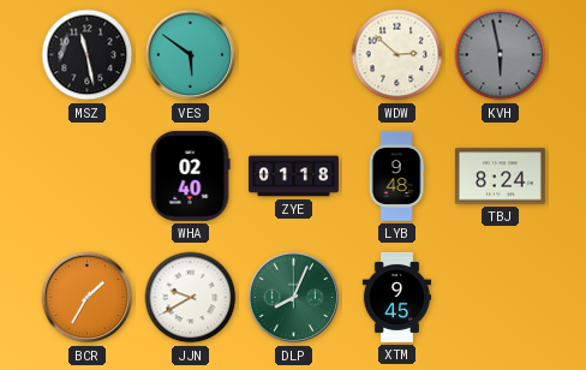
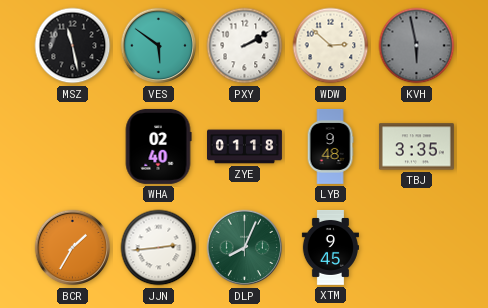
PXY: none -> 2:10 (245, 46)
TBJ: 8:24 -> 3:35 (416, 147)
JJN: 9:40 -> 2:44 (159, 248)
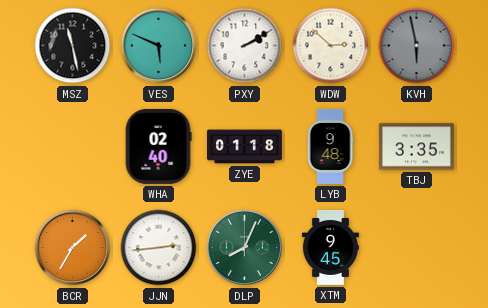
VES: 5:51 -> 5:49 (159, 46)
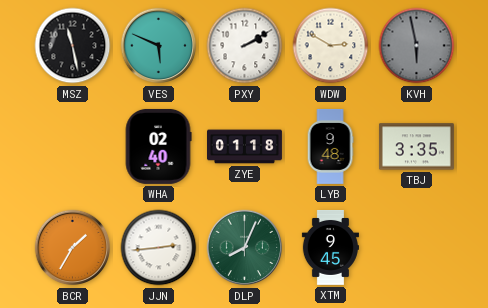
WDW: 2:52 -> 2:50 (331, 46)
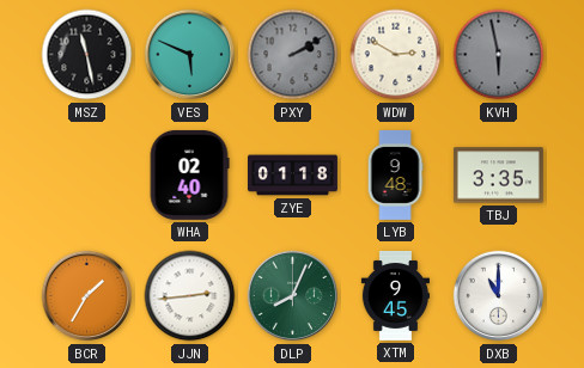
PXY dial: white -> grey (293, 55)
DXB: none -> 11:00 (499, 296)
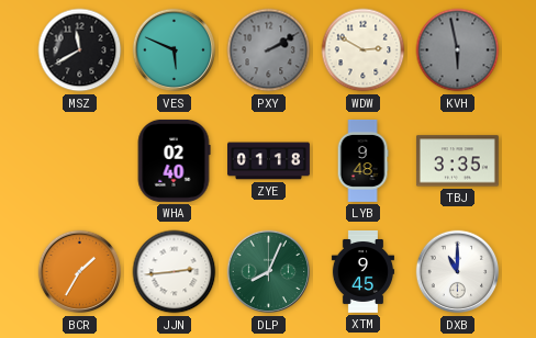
MSZ: 11:28 -> 11:40 (80, 50)
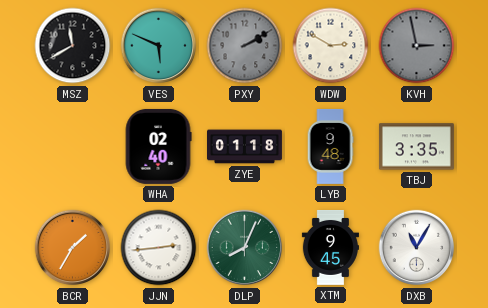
KVH: 5:58 -> 2:58 (417, 46)
DXB: 11:00 -> 11:05 (417, 248)
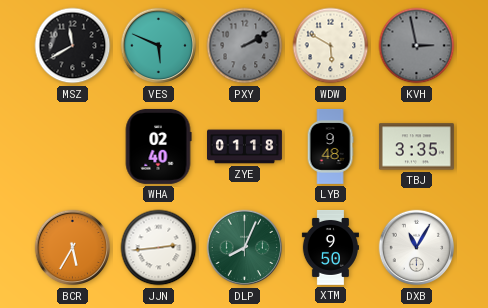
WDW: 2:50 -> 5:50 (331, 46)
BCR: 1:35 -> 5:35 (73, 248)
XTM: 9:45 -> 9:50 (330, 247)
